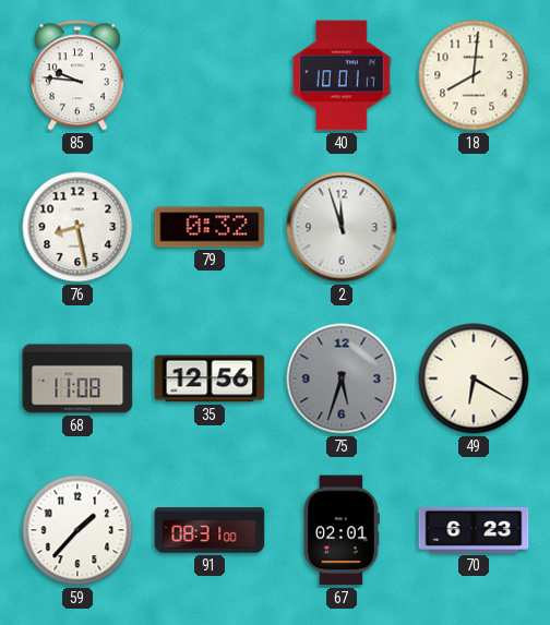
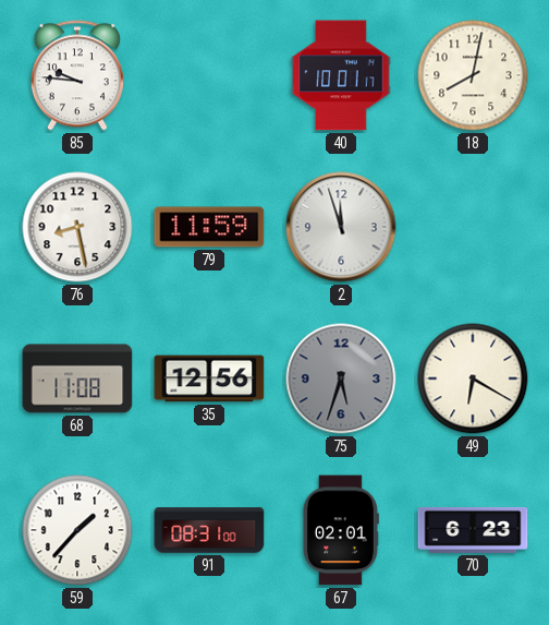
18: 8:01 -> 8:02 (473, 75)
79: 0:32 -> 11:59 (209, 227)
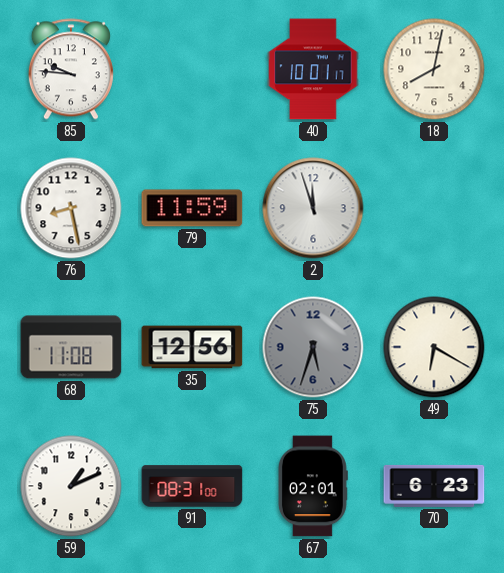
59: 1:37 -> 1:11 (71, 486)
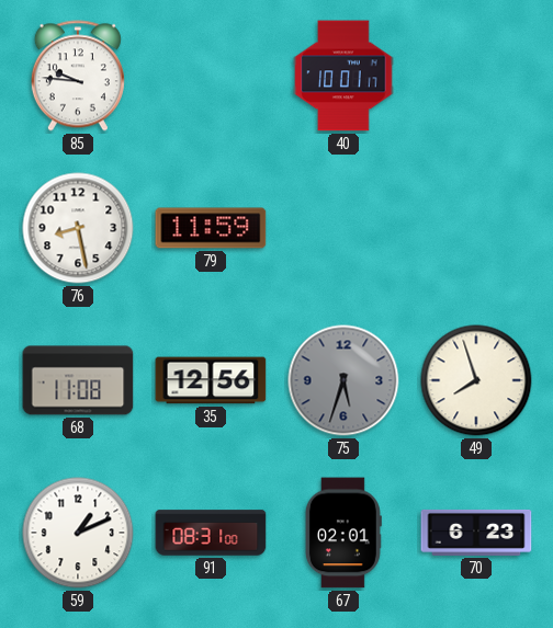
18: 8:02 -> none (434, 69)
2: 11:57 -> none (313, 208)
49: 6:20 -> 7:57 (476, 380)
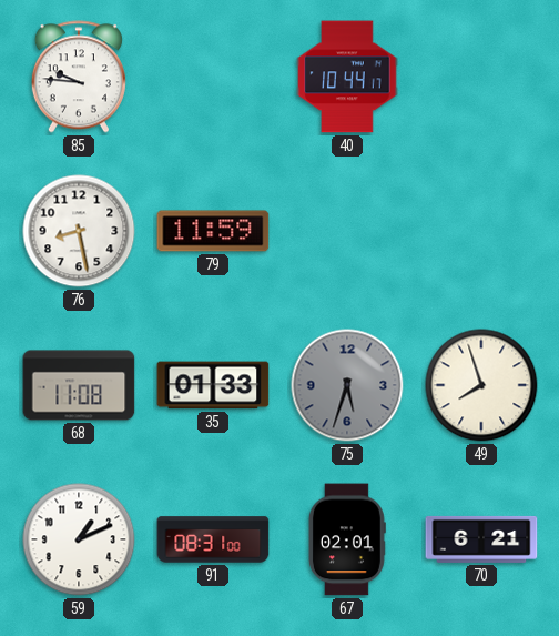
40: 10:01 -> 10:44 (347, 77)
35: 12:56 -> 01:33 (213, 385)
70: 6:23 -> 6:21 (481, 539)
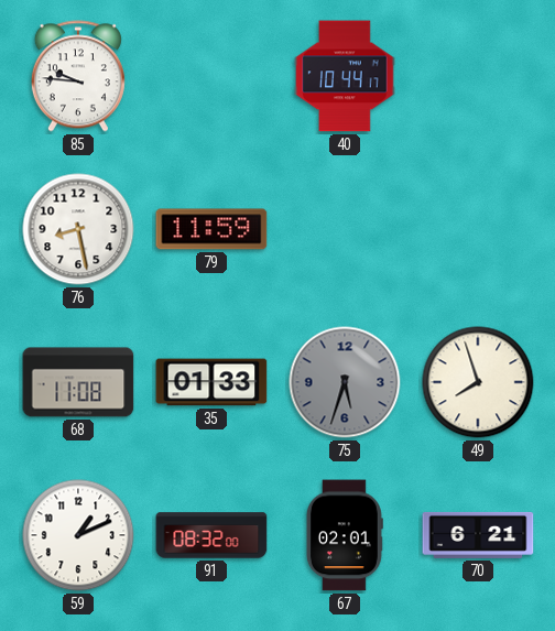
91: 08:31 -> 08:32 (211, 535)
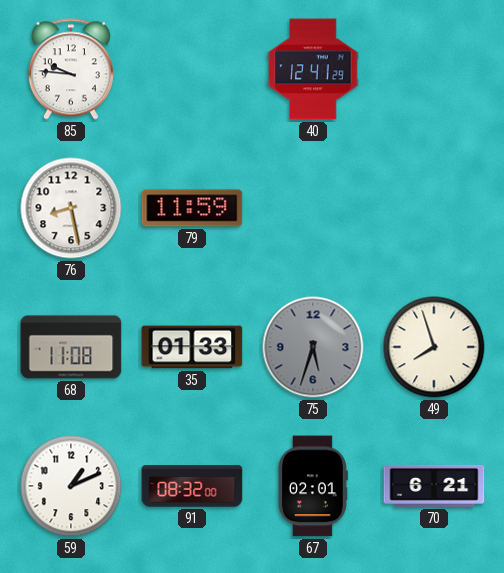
40: 10:44 -> 12:41 (313, 69)
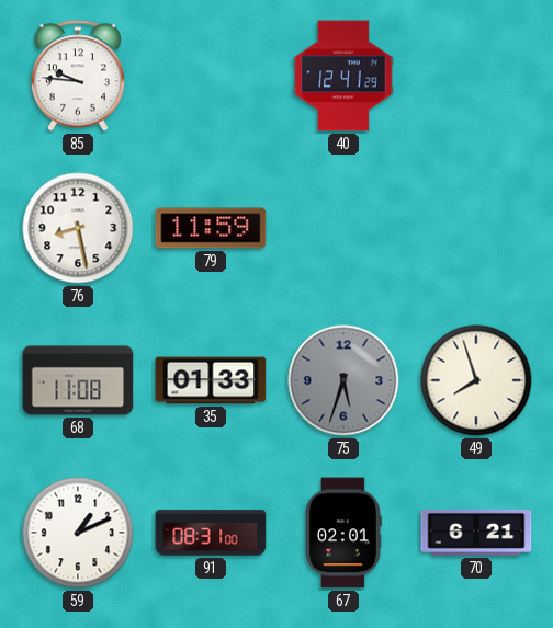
91: 08:32 -> 08:31 (211, 533)
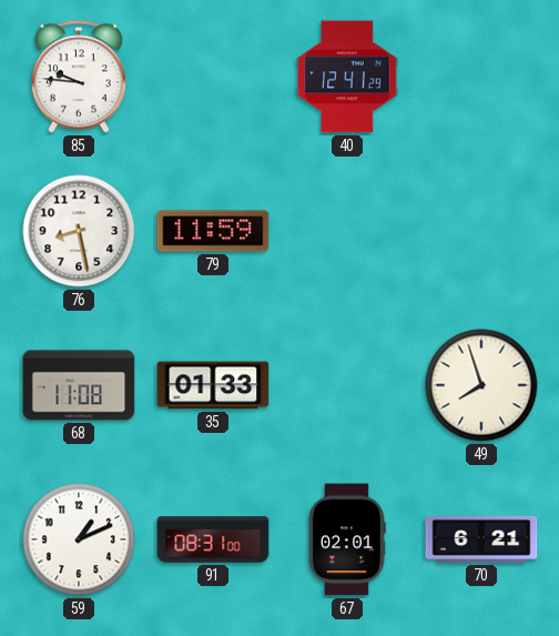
75: 5:33 -> none (343, 380)
